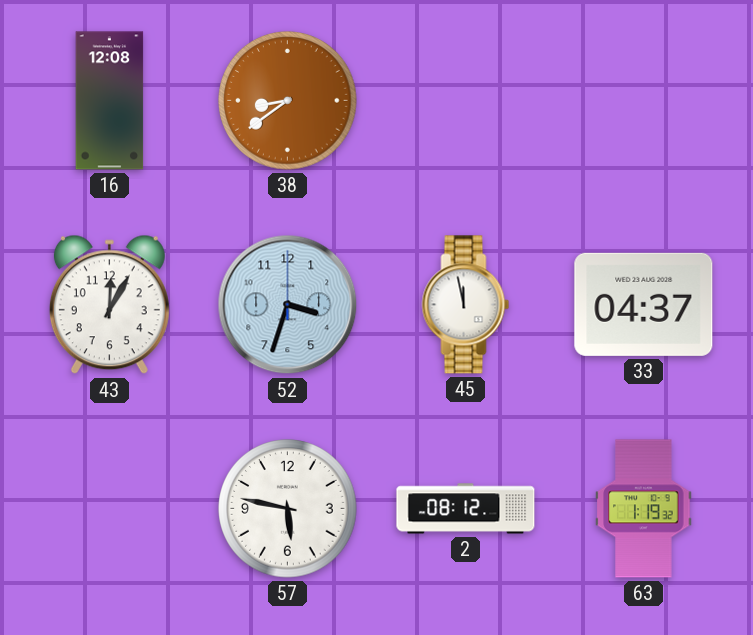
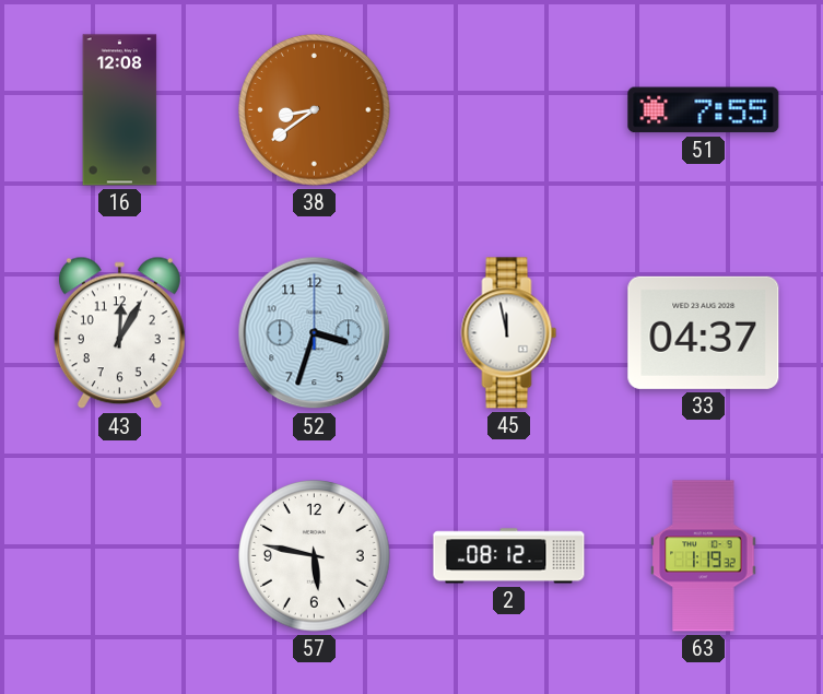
51: none -> 7:55 (704, 110)
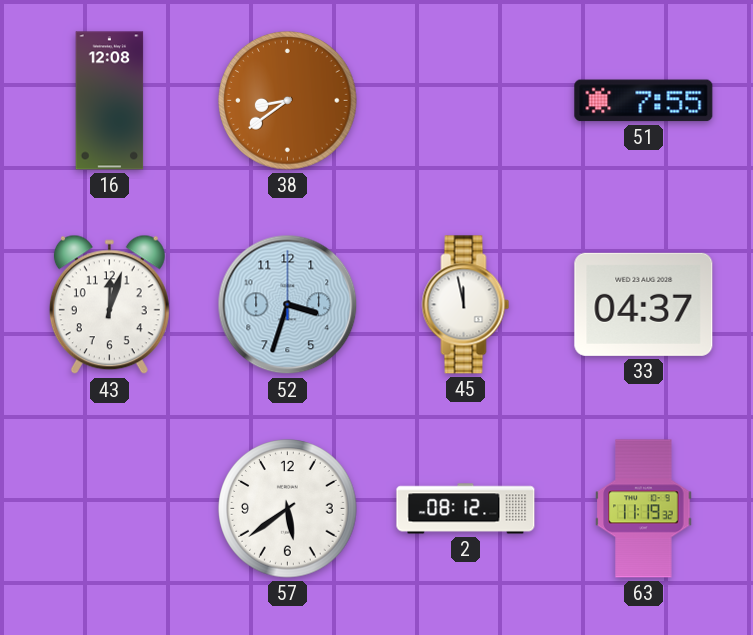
43: 12:05 -> 12:03 (109, 305)
57: 5:47 -> 5:39 (288, 509)
63: 1:19 -> 11:19 (644, 509)
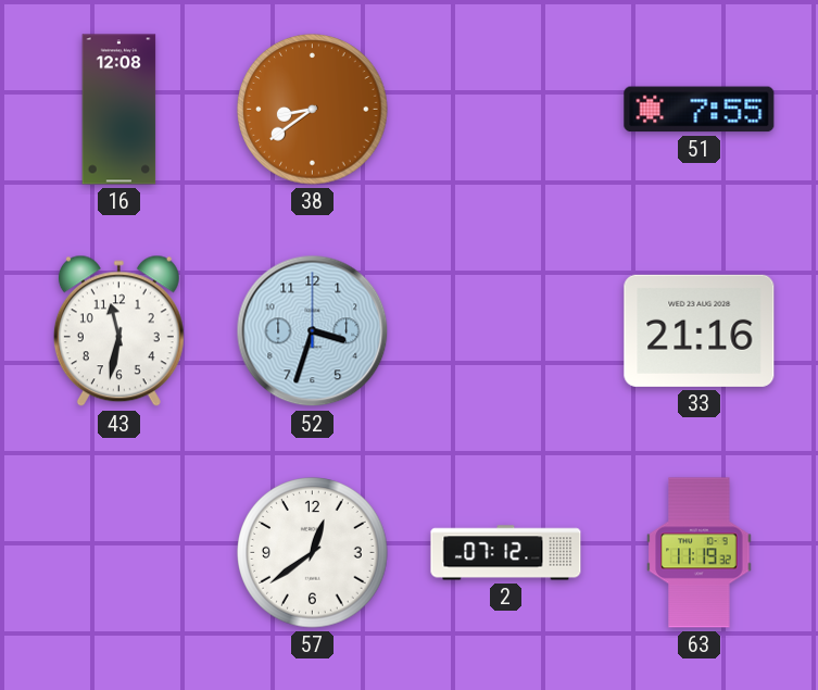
43: 12:03 -> 11:32 (118, 331)
45: 11:58 -> none (466, 305)
33: 04:37 -> 21:16 (700, 330)
57: 5:39 -> 12:39 (313, 553)
2: 08:12 -> 07:12 (506, 553)
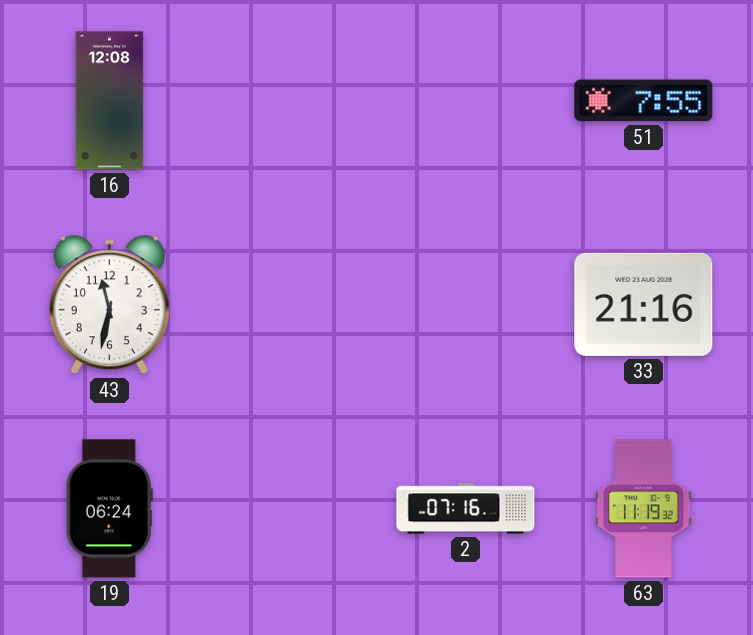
38: 8:39 -> none (313, 110)
52: 3:33 -> none (313, 331)
19: none -> 06:24 (109, 509)
57: 12:39 -> none (313, 553)
2: 07:12 -> 07:16 (466, 509)
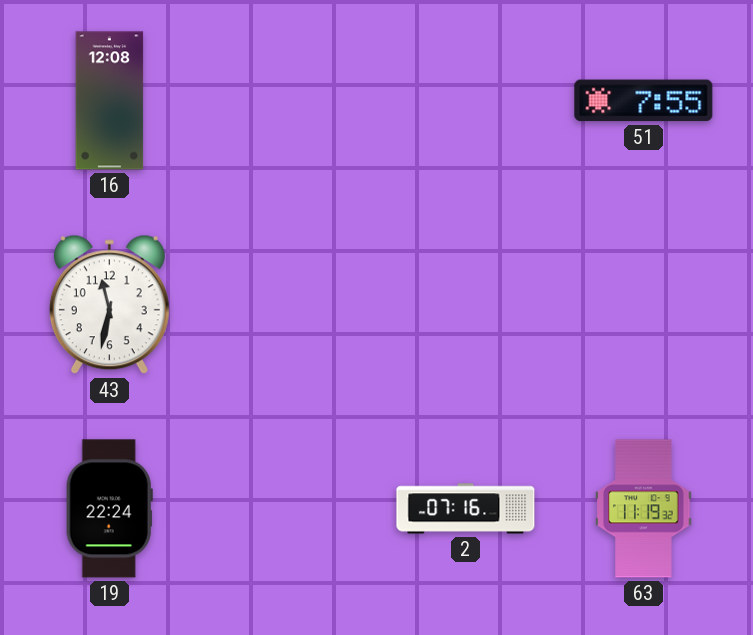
33: 21:16 -> none (644, 304)
19: 06:24 -> 22:24 (109, 509)
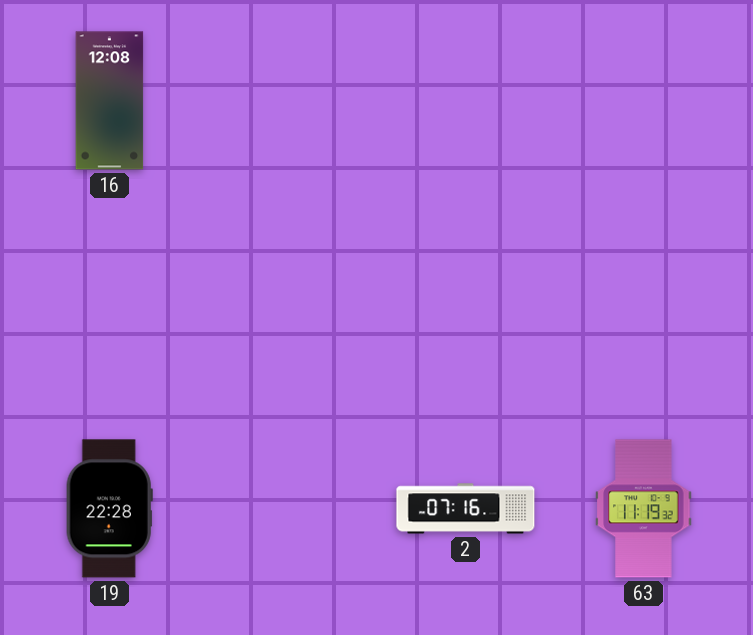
51: 7:55 -> none (644, 101)
43: 11:32 -> none (109, 305)
19: 22:24 -> 22:28 (109, 509)
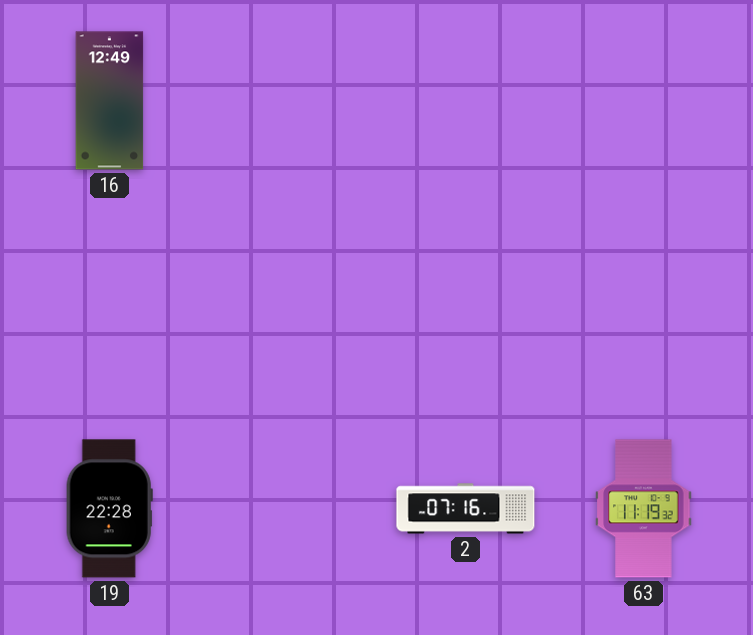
16: 12:08 -> 12:49 (110, 101)
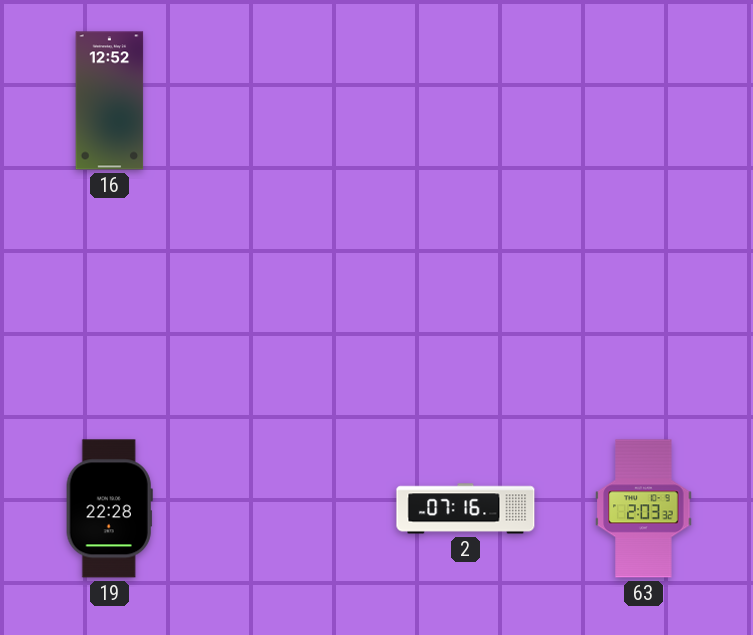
16: 12:49 -> 12:52 (110, 101)
63: 11:19 -> 2:03 (644, 509)
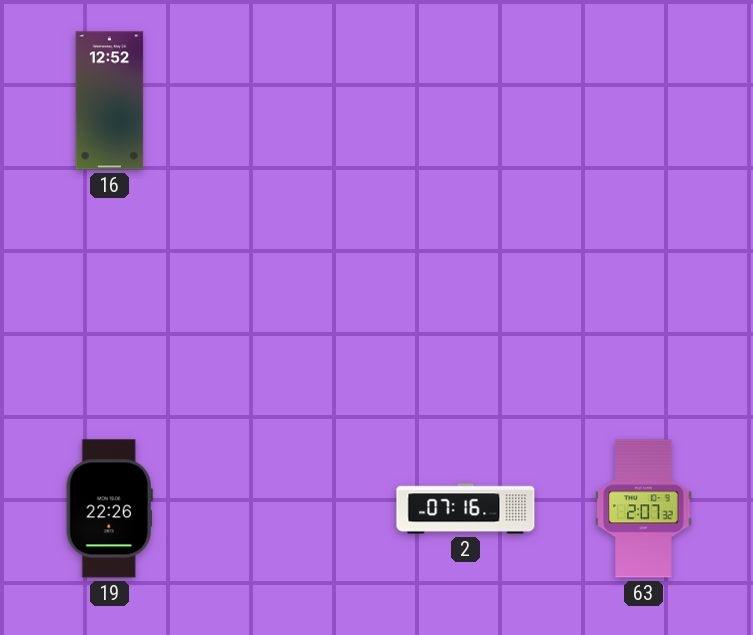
19: 22:28 -> 22:26 (109, 509)
63: 2:03 -> 2:07 (644, 509)
